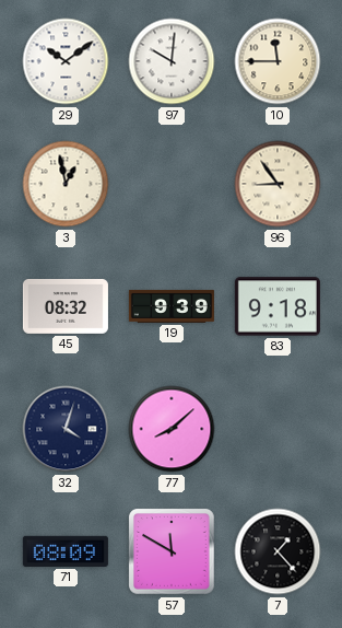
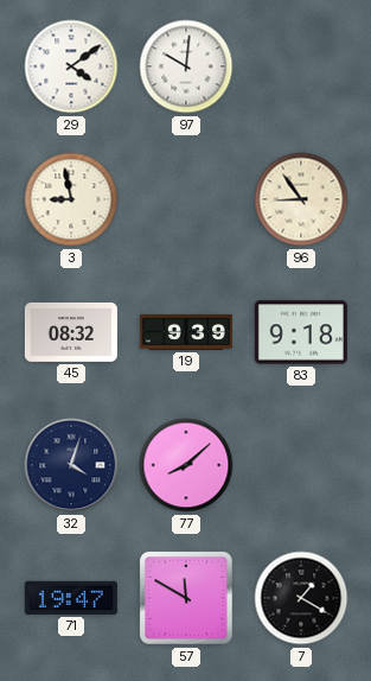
29: 10:09 -> 4:09 (71, 66)
10: 11:45 -> none (278, 61)
3: 12:58 -> 8:58 (71, 199)
71: 08:09 -> 19:47 (71, 598)
7: 1:23 -> 1:20 (301, 598)
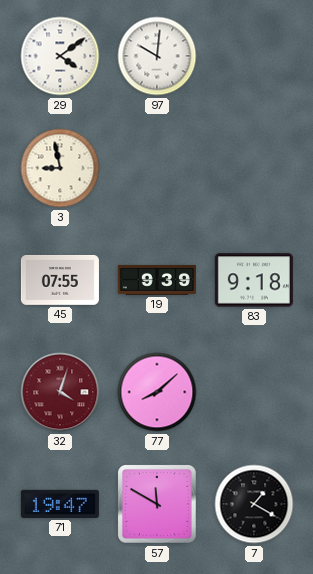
96: 8:54 -> none (301, 199)
45: 08:32 -> 07:55 (60, 280)
32 dial: navy -> burgundy (60, 392)
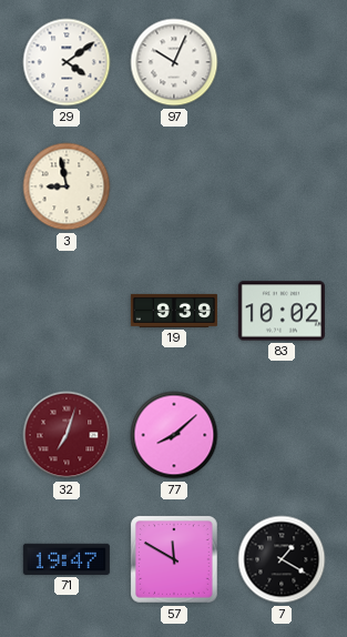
97: 10:01 -> 10:04 (174, 62)
45: 07:55 -> none (60, 280)
83: 9:18 -> 10:02 (282, 311)
32: 4:03 -> 7:03 (67, 435)
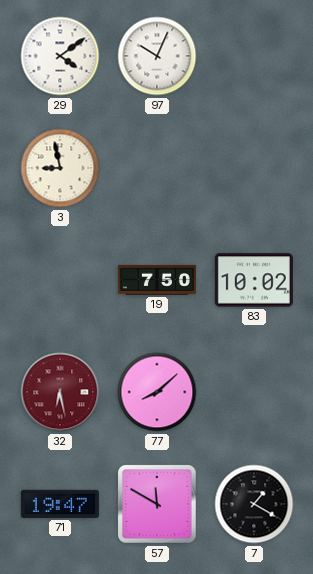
19: 9:39 -> 7:50 (157, 280)
32: 7:03 -> 6:28 (60, 392)
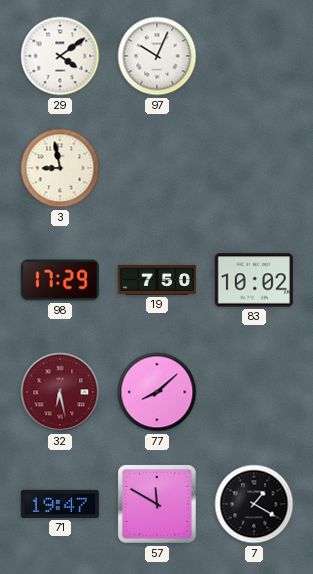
98: none -> 17:29 (60, 280)
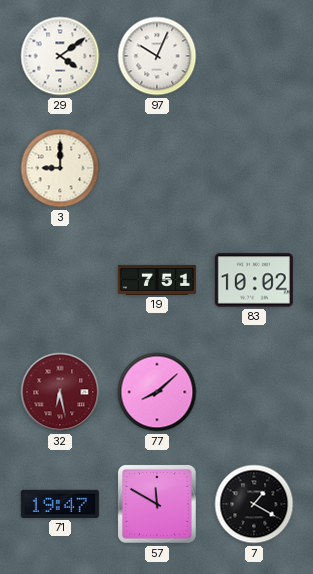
3: 8:58 -> 9:00 (60, 168)
98: 17:29 -> none (60, 280)
19: 7:50 -> 7:51 (157, 280)
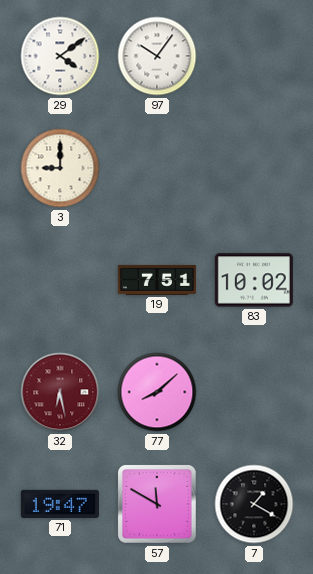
97: 10:04 -> 10:06 (157, 56)
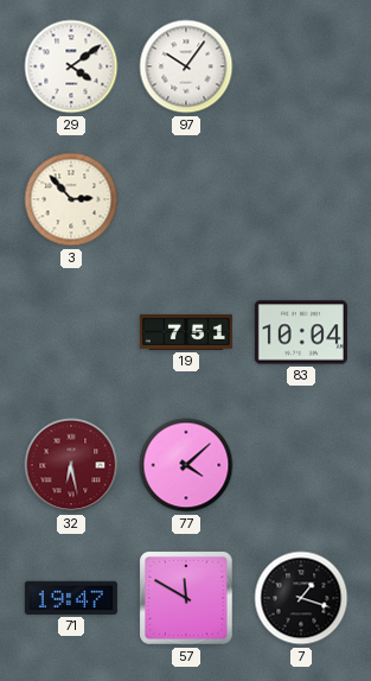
3: 9:00 -> 2:53 (71, 199)
83: 10:02 -> 10:04 (301, 332)
77: 8:08 -> 4:08 (186, 465)
7: 1:20 -> 1:18 (301, 598)
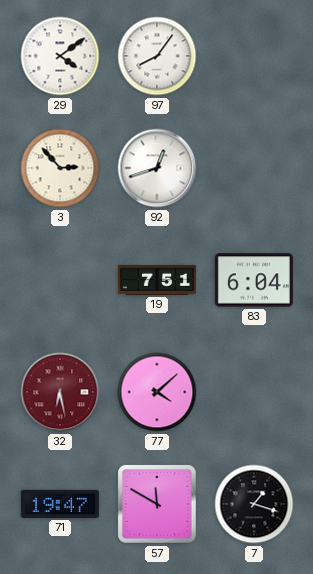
97: 10:06 -> 8:06 (157, 56)
92: none -> 12:42 (157, 168)
83: 10:04 -> 6:04 (254, 280)
